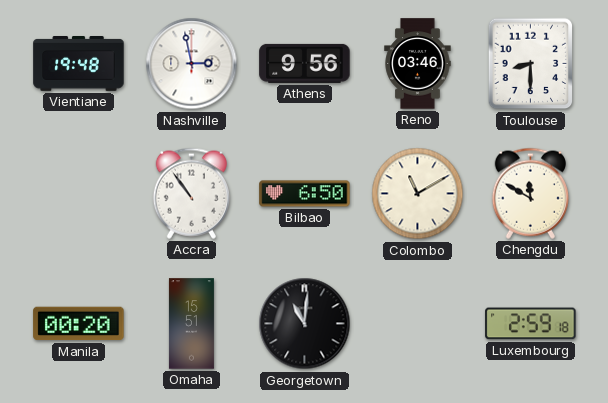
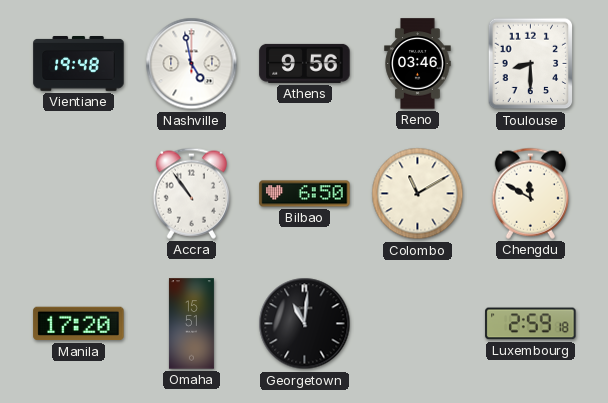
Nashville: 2:58 -> 4:58 (192, 64)
Manila: 00:20 -> 17:20 (79, 324)
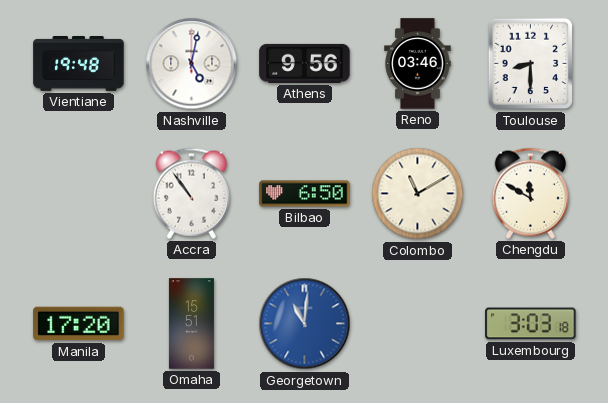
Nashville: 4:58 -> 5:02 (192, 64)
Georgetown dial: black -> blue (305, 324)
Luxembourg: 2:59 -> 3:03 (531, 324)
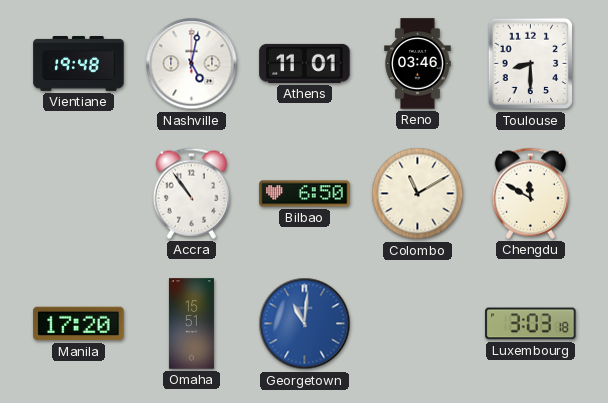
Athens: 9:56 -> 11:01 (305, 63)
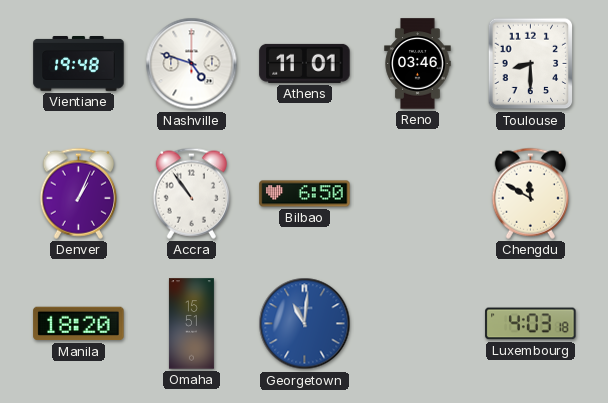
Nashville: 5:02 -> 4:48 (192, 64)
Denver: none -> 1:04 (78, 193)
Colombo: 11:10 -> none (418, 194)
Manila: 17:20 -> 18:20 (79, 324)
Luxembourg: 3:03 -> 4:03 (531, 324)
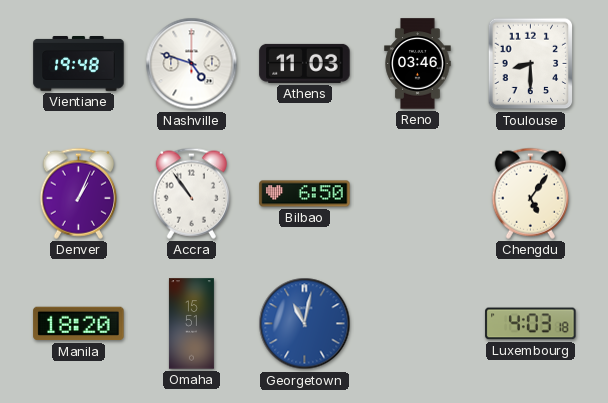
Athens: 11:01 -> 11:03 (305, 63)
Chengdu: 11:50 -> 5:06 (530, 193)
Georgetown: 11:01 -> 11:02 (305, 324)
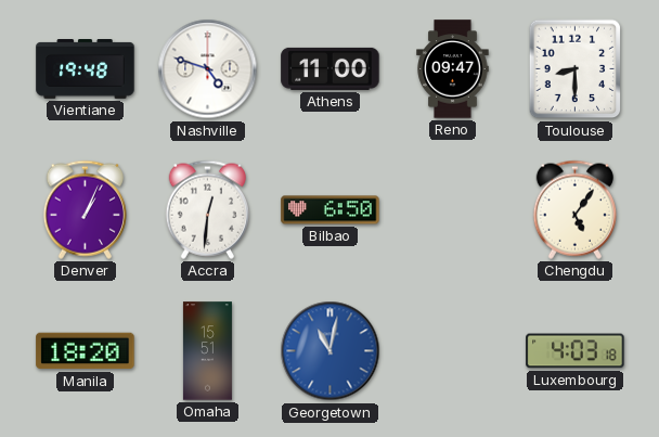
Athens: 11:03 -> 11:00 (331, 68)
Reno: 03:46 -> 09:47 (453, 69)
Accra: 10:54 -> 12:31 (207, 209)
